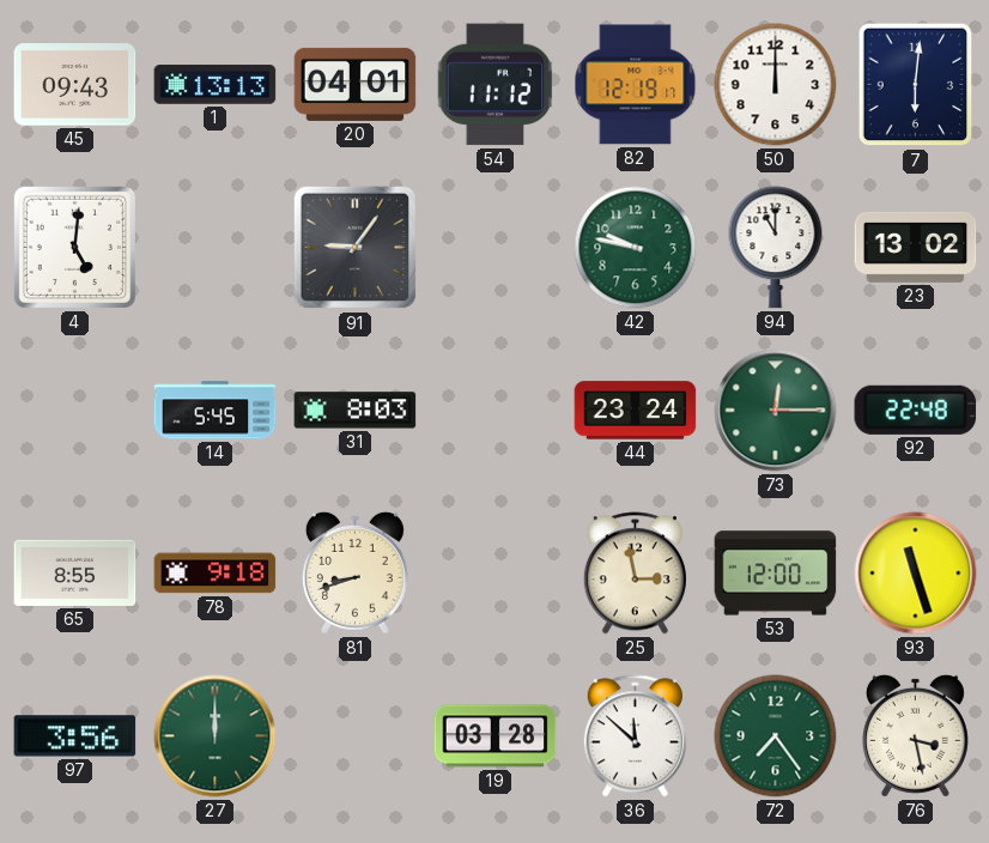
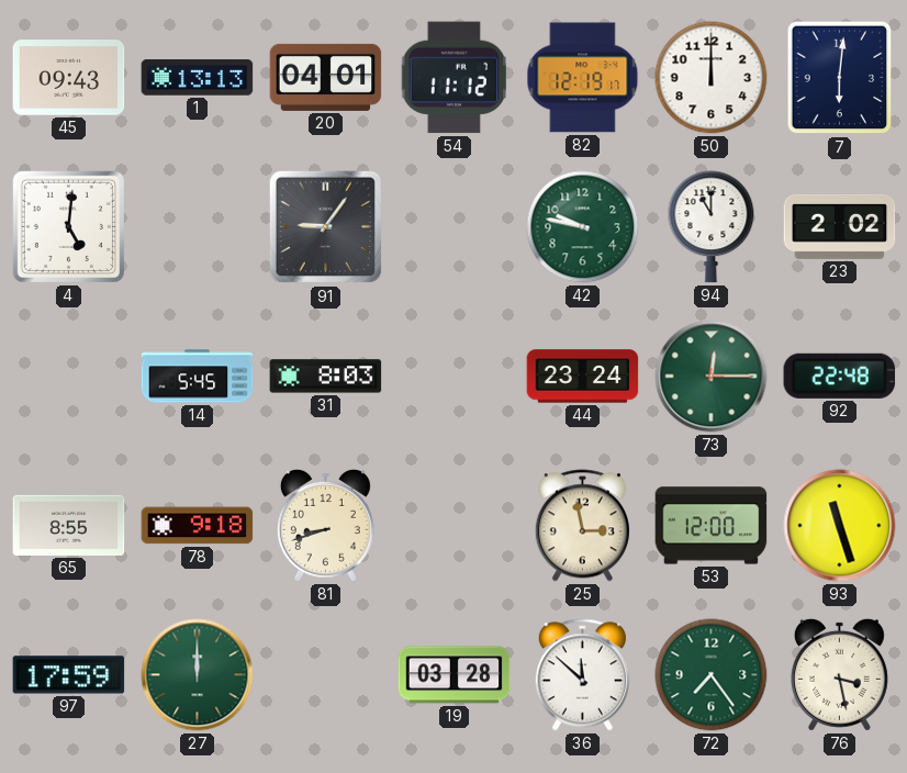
23: 13:02 -> 2:02 (840, 226)
97: 3:56 -> 17:59 (69, 675)
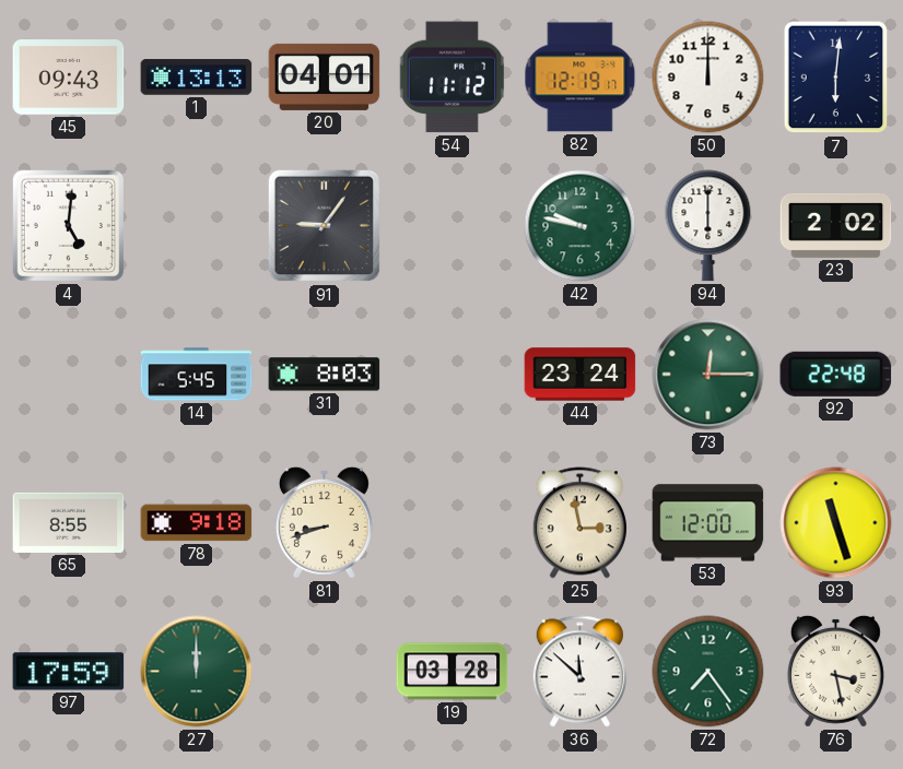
94: 11:00 -> 6:00 (708, 226)
